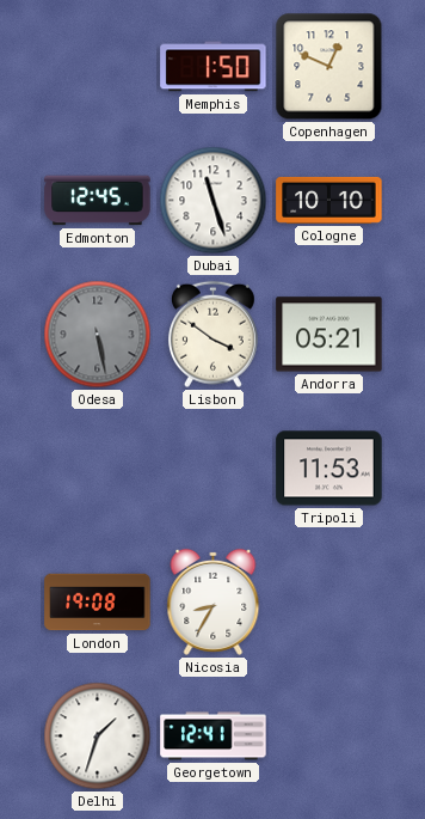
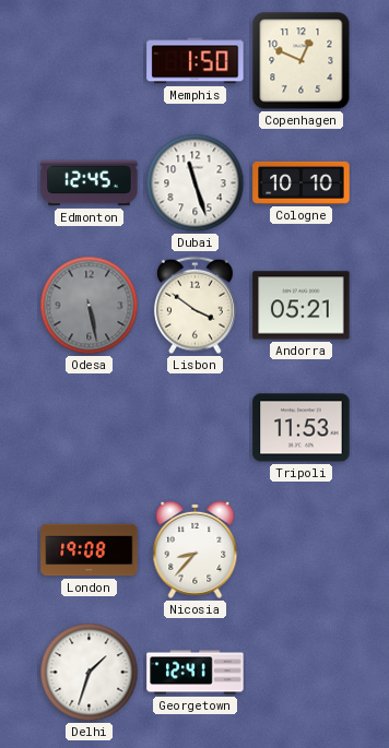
Nicosia: 8:35 -> 8:37 (196, 549)
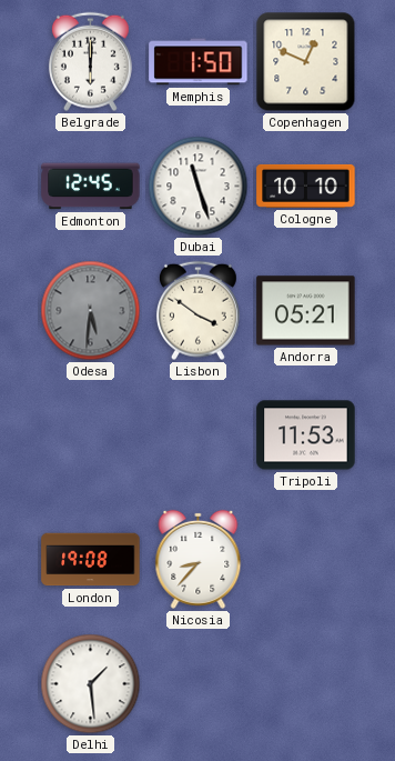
Belgrade: none -> 6:00 (90, 62)
Odesa: 5:28 -> 5:31 (91, 311)
Delhi: 1:33 -> 1:29 (91, 684)
Georgetown: 12:41 -> none (196, 673)
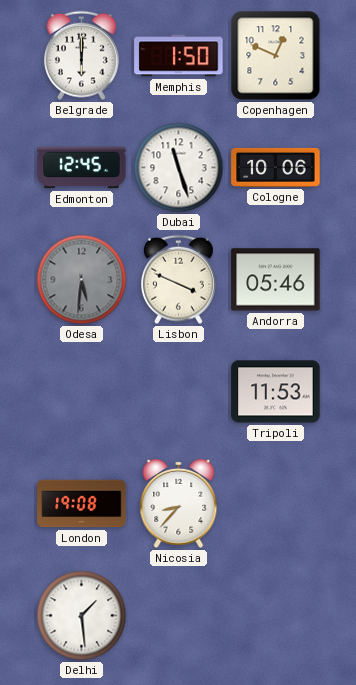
Cologne: 10:10 -> 10:06 (276, 167)
Lisbon: 3:51 -> 3:49 (178, 280)
Andorra: 05:21 -> 05:46 (276, 280)
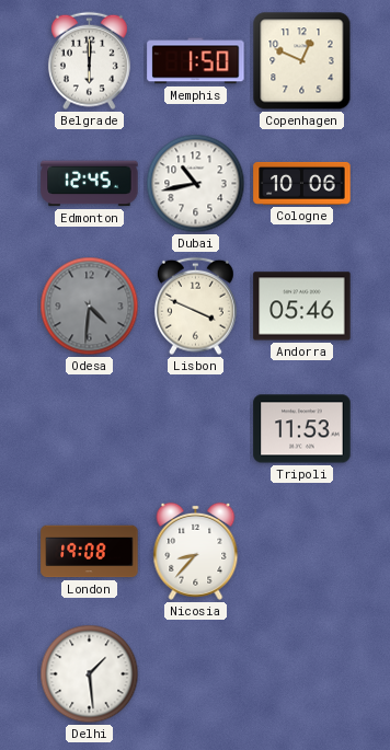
Dubai: 11:27 -> 10:43 (196, 184)
Odesa: 5:31 -> 4:31 (90, 307)
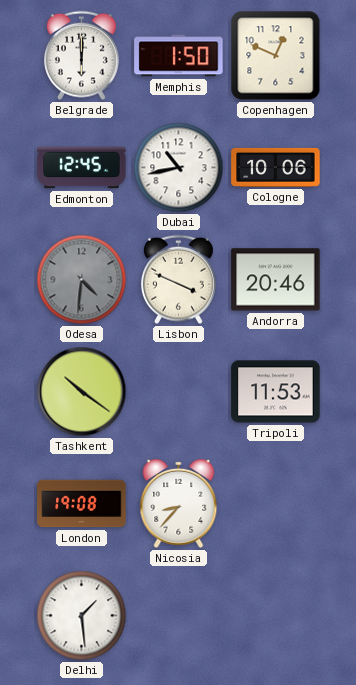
Andorra: 05:46 -> 20:46 (276, 280)
Tashkent: none -> 10:21 (82, 392)
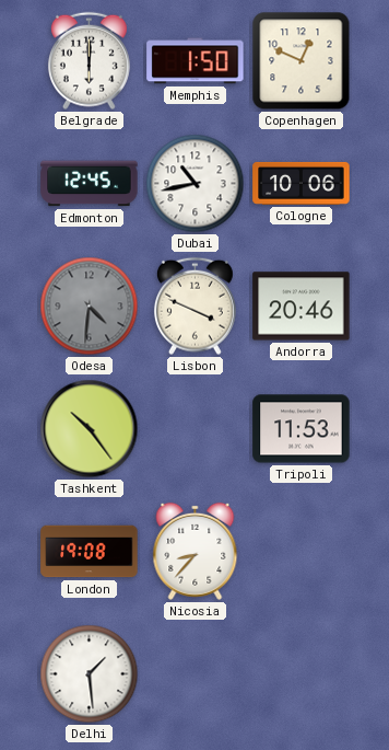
Tashkent: 10:21 -> 10:24 (90, 429)
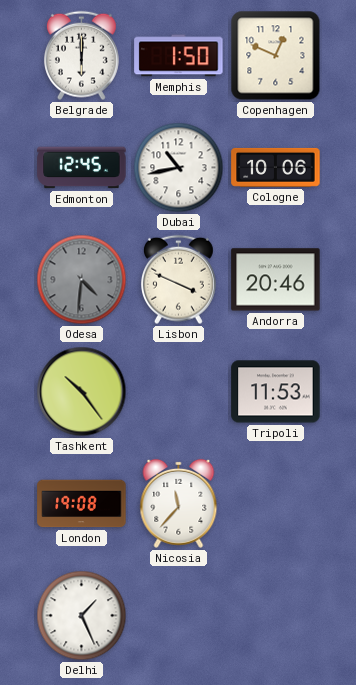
Nicosia: 8:37 -> 11:37 (179, 503)
Delhi: 1:29 -> 1:26 (82, 616)
